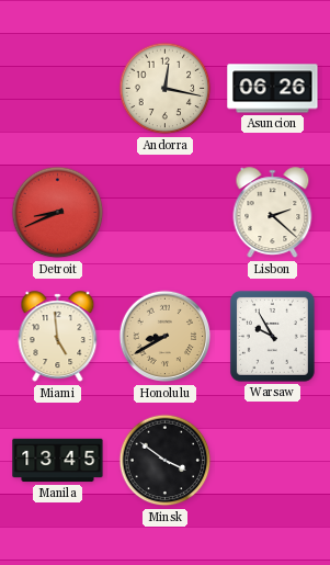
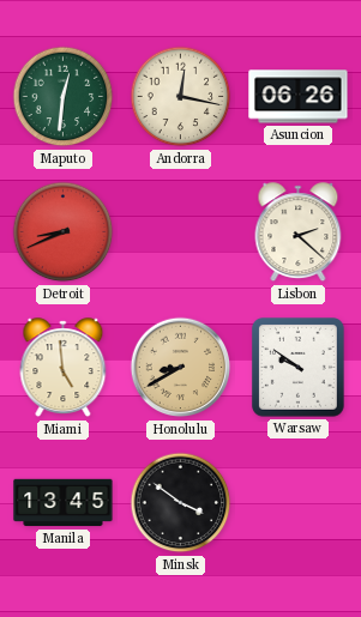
Maputo: none -> 12:31 (64, 97)
Warsaw: 9:55 -> 9:51 (297, 368)
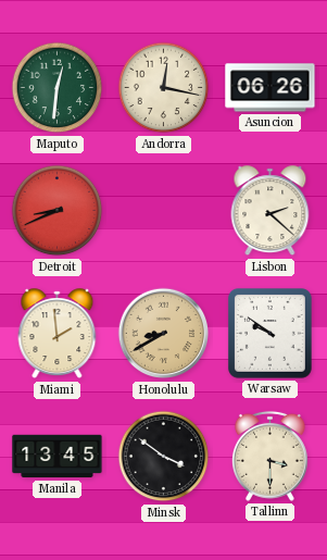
Miami: 4:59 -> 1:59 (58, 334)
Tallinn: none -> 3:30 (269, 456)
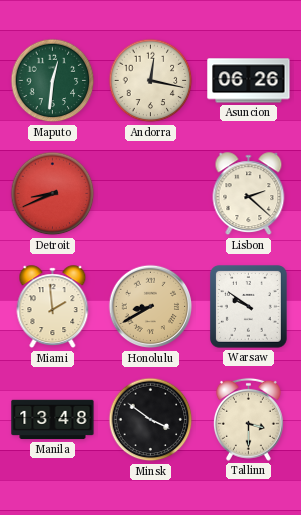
Manila: 13:45 -> 13:48 (53, 420)
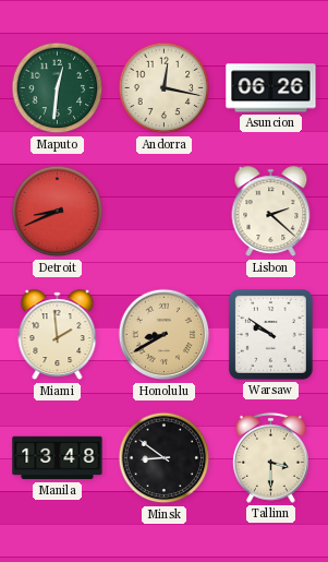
Minsk: 3:51 -> 8:51 (165, 458)
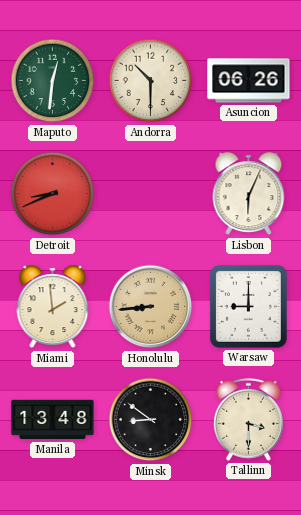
Andorra: 12:17 -> 10:30 (151, 81)
Lisbon: 2:22 -> 6:04 (249, 194)
Honolulu: 8:40 -> 8:44 (151, 307)
Warsaw: 9:51 -> 9:00 (248, 307)
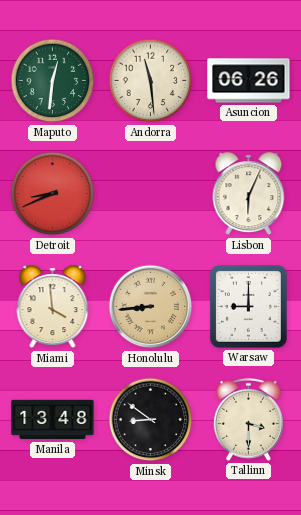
Andorra: 10:30 -> 11:29 (151, 81)
Miami: 1:59 -> 3:59 (53, 307)
